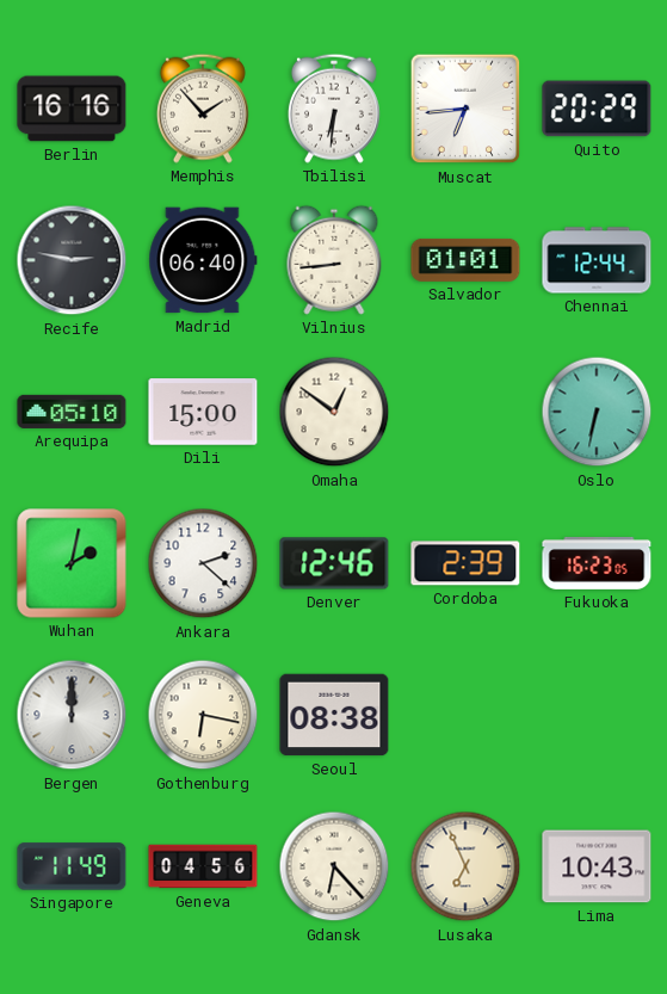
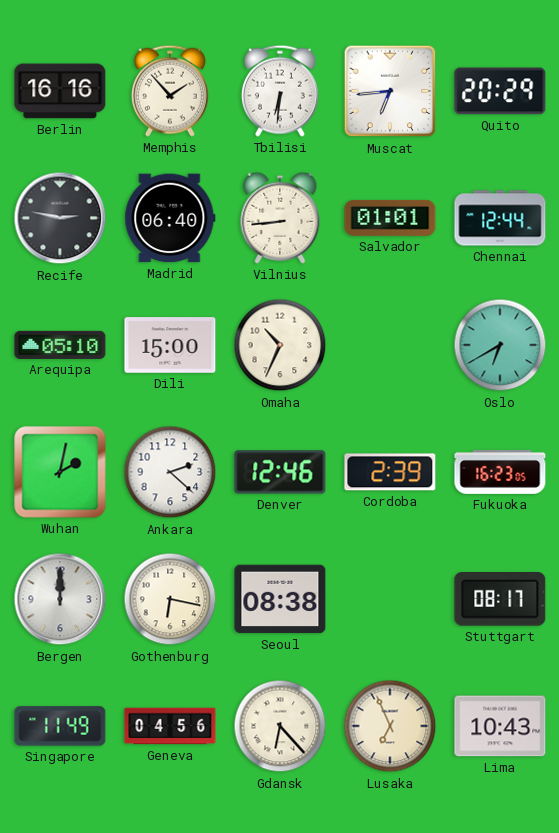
Omaha: 12:51 -> 10:34 (280, 345)
Oslo: 6:32 -> 6:40 (500, 345)
Stuttgart: none -> 08:17 (500, 600)
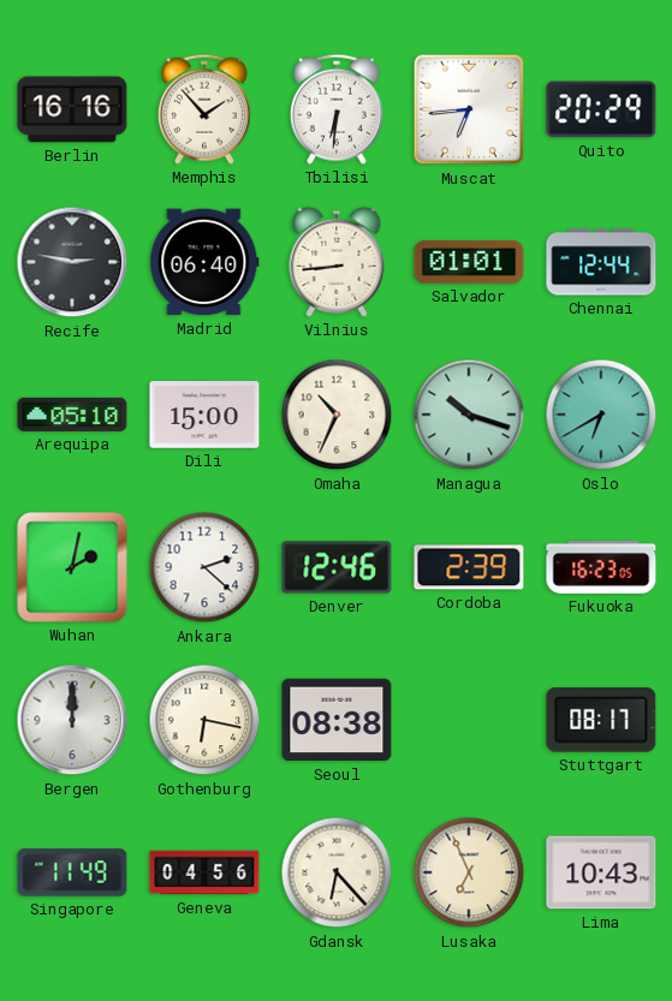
Managua: none -> 10:18 (469, 415)
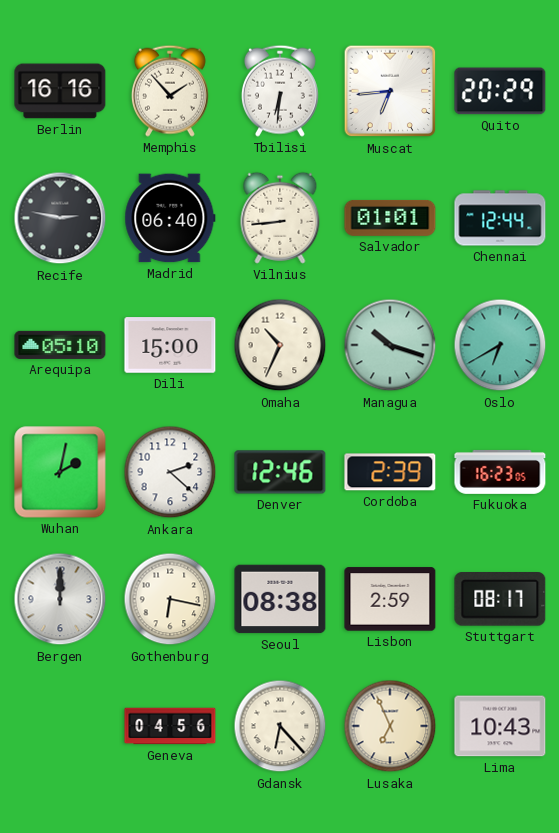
Lisbon: none -> 2:59 (390, 599)
Singapore: 11:49 -> none (72, 872)
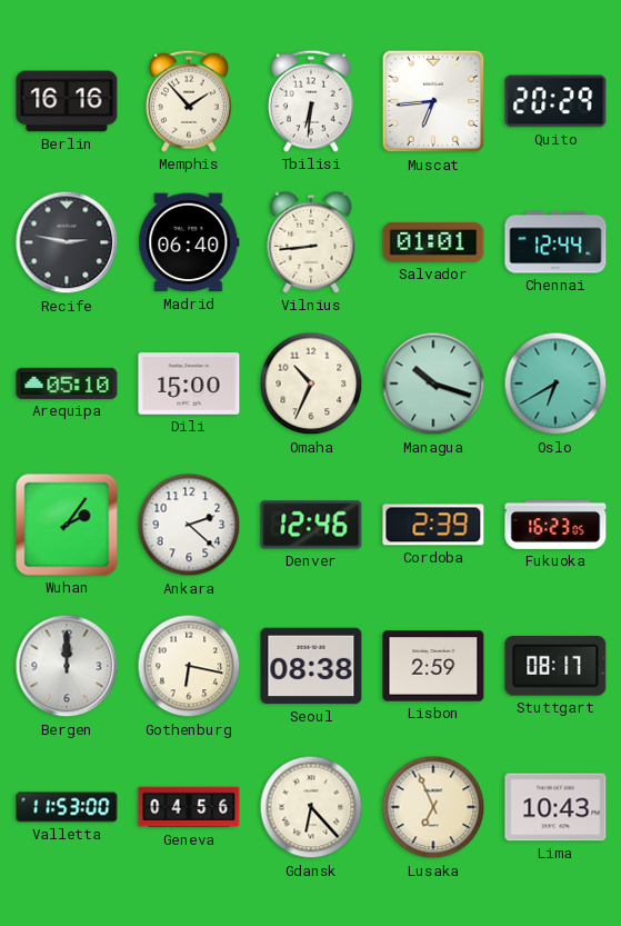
Wuhan: 2:02 -> 2:06 (67, 525)
Valletta: none -> 11:53 (67, 807)
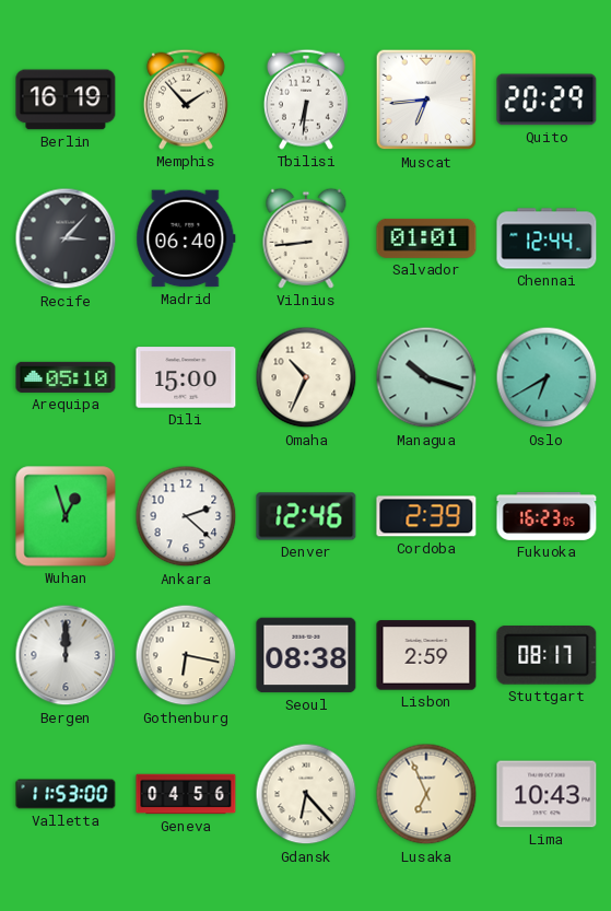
Berlin: 16:16 -> 16:19 (66, 100)
Recife: 2:47 -> 3:07 (66, 238)
Wuhan: 2:06 -> 12:57 (66, 516)
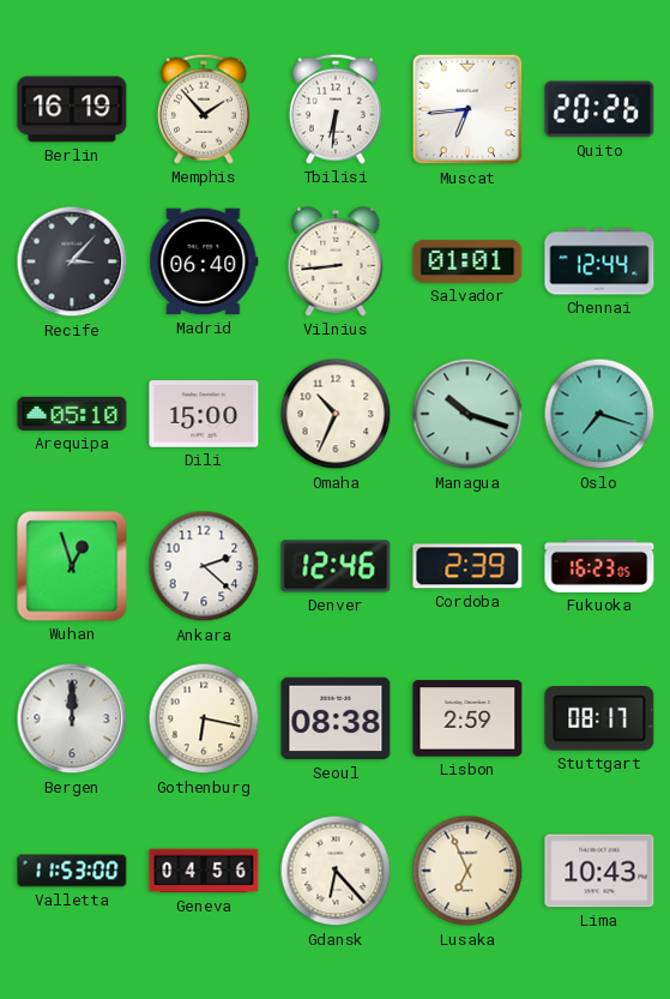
Quito: 20:29 -> 20:26 (599, 109)
Oslo: 6:40 -> 7:18 (599, 414)
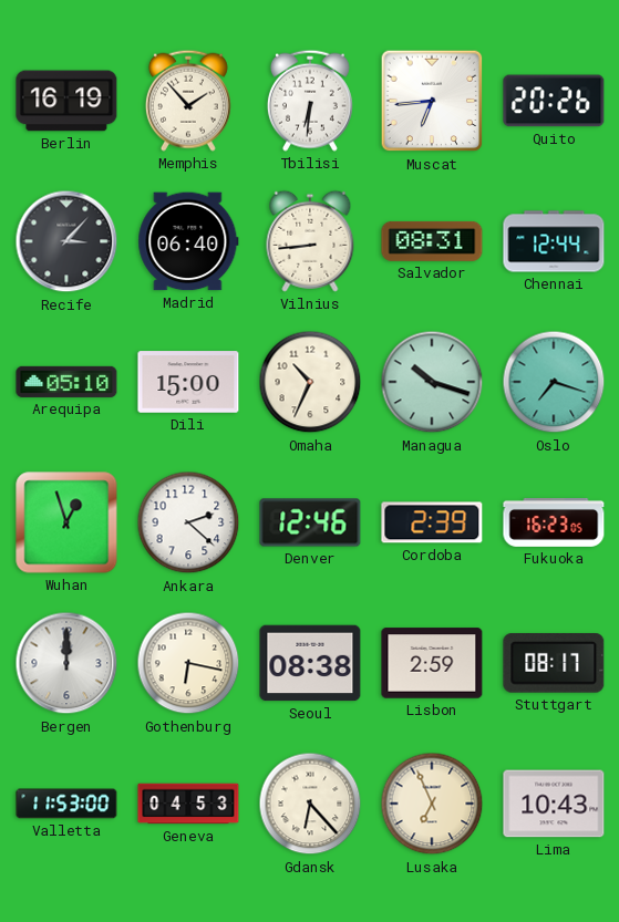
Salvador: 01:01 -> 08:31 (432, 241)
Geneva: 04:56 -> 04:53 (188, 804)
